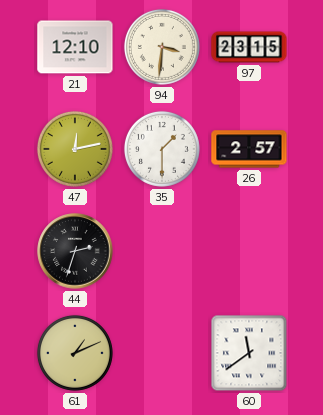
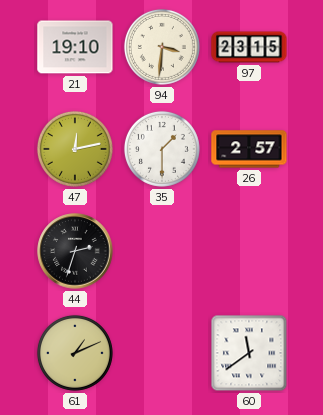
21: 12:10 -> 19:10 (75, 47)
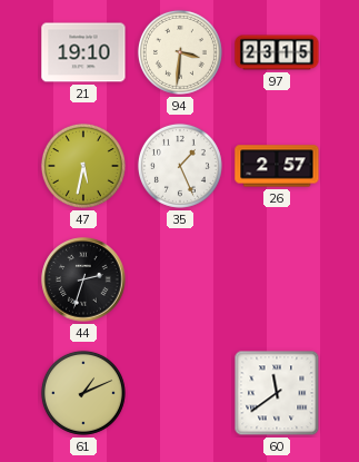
47: 12:13 -> 5:32 (83, 166)
35: 1:30 -> 1:26 (180, 166)
